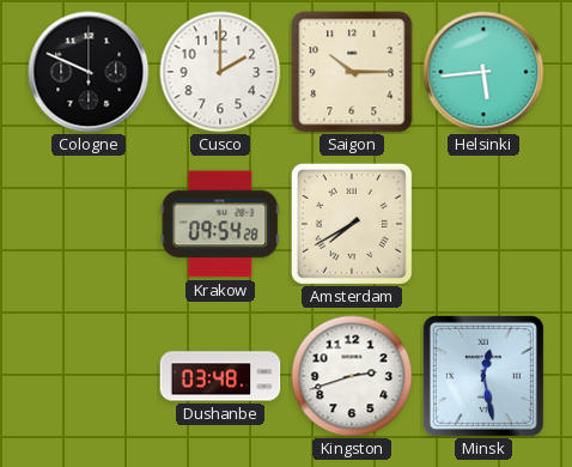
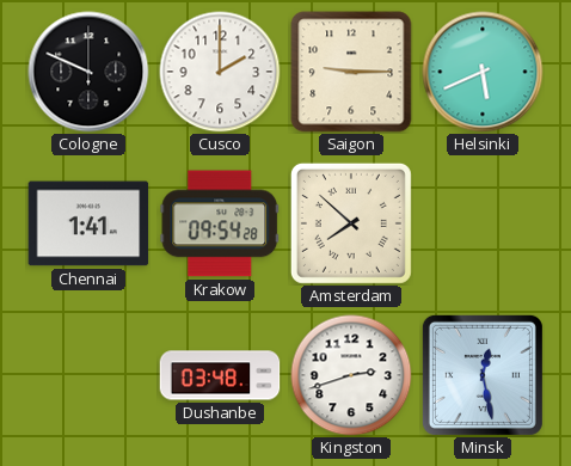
Saigon: 10:15 -> 9:15 (351, 72)
Helsinki: 5:44 -> 5:41 (483, 72)
Chennai: none -> 1:41 (88, 223)
Amsterdam: 7:40 -> 7:52 (351, 223)
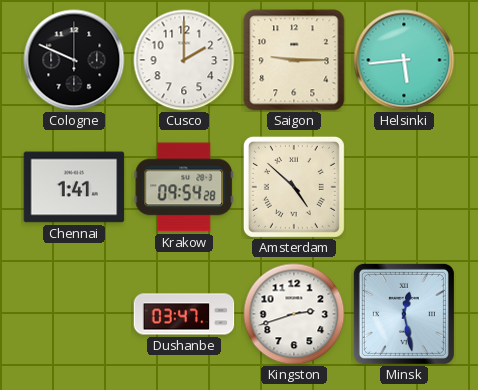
Helsinki: 5:41 -> 5:44 (404, 60)
Amsterdam: 7:52 -> 4:52 (294, 187)
Dushanbe: 03:48 -> 03:47 (184, 314)
